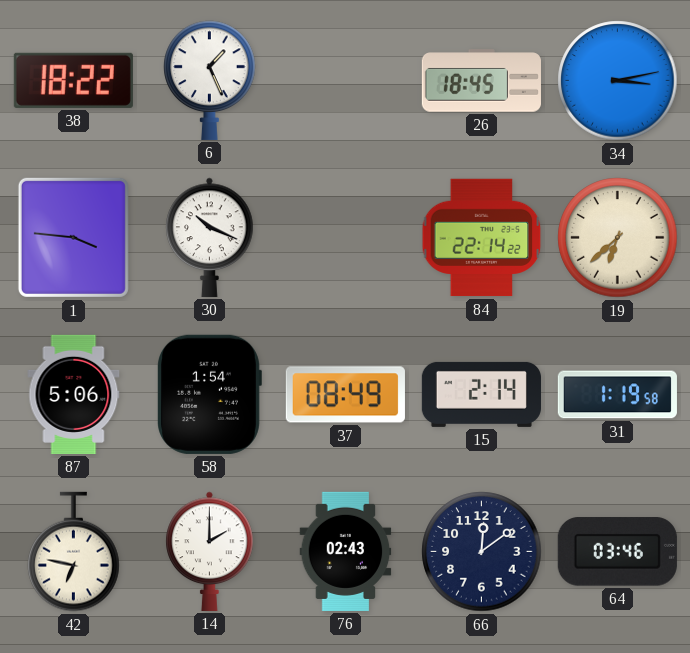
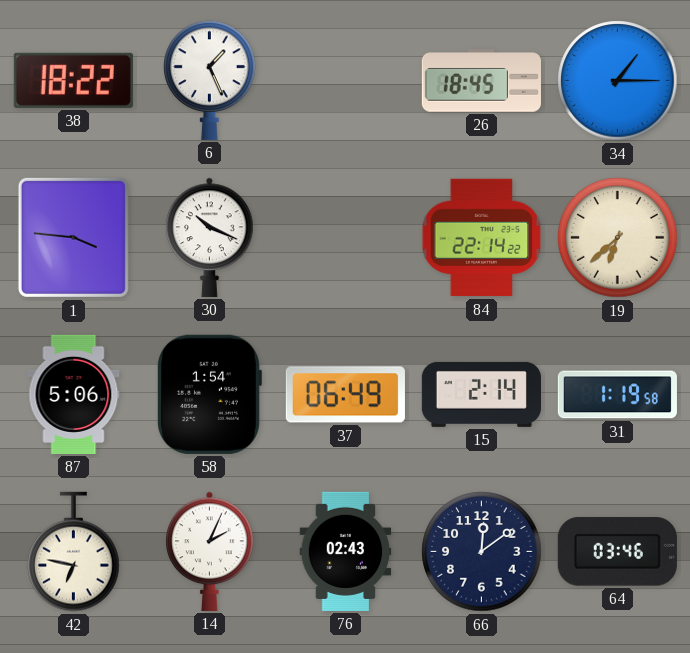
34: 3:13 -> 1:15 (618, 81)
37: 08:49 -> 06:49 (345, 395)
14: 2:00 -> 2:04 (210, 551)
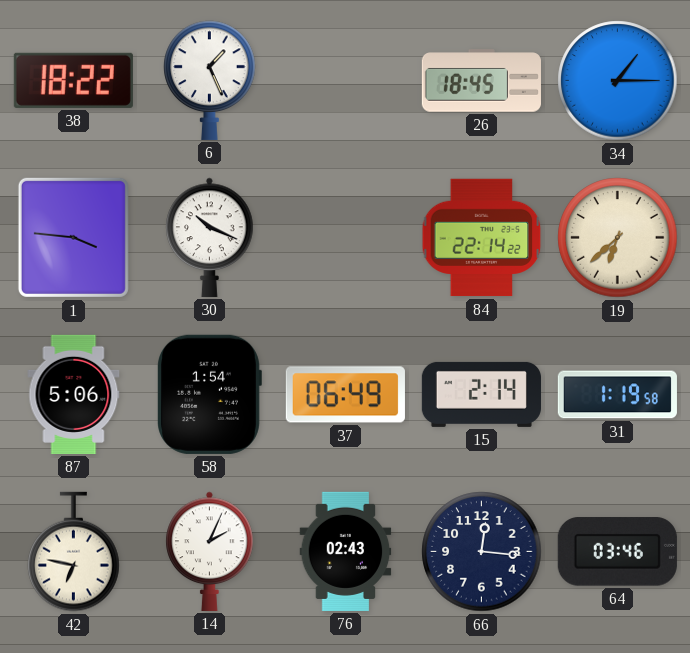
66: 12:09 -> 12:16 (482, 552)
